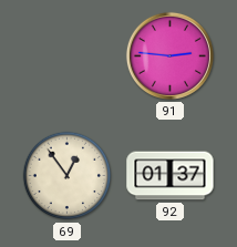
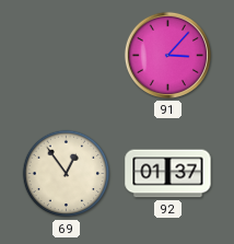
91: 2:46 -> 3:07 (167, 55)
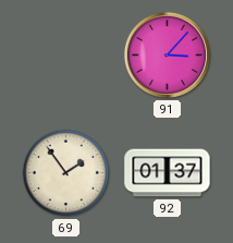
69: 12:54 -> 1:54 (66, 173)
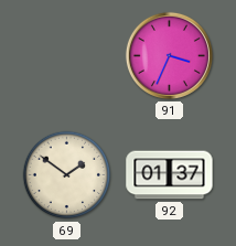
91: 3:07 -> 3:34 (169, 55)
69: 1:54 -> 1:51 (67, 175)
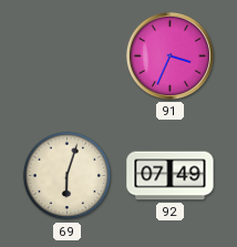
69: 1:51 -> 6:03 (68, 176)
92: 01:37 -> 07:49 (171, 176)
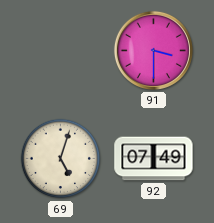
91: 3:34 -> 3:30 (153, 50)
69: 6:03 -> 5:03 (61, 159)
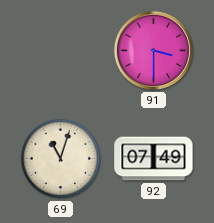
69: 5:03 -> 11:03 (61, 159)
